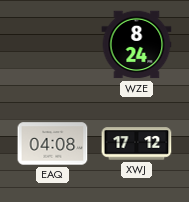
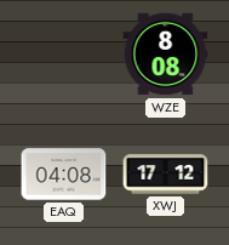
WZE: 8:24 -> 8:08 (166, 55)
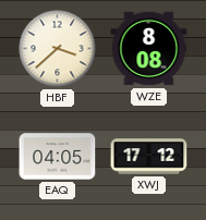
HBF: none -> 3:38 (58, 49)
EAQ: 04:08 -> 04:05 (58, 157)
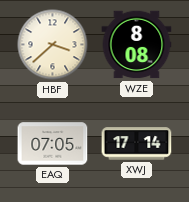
EAQ: 04:05 -> 07:05 (53, 144)
XWJ: 17:12 -> 17:14 (137, 144)
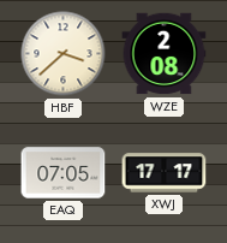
WZE: 8:08 -> 2:08 (165, 54)
XWJ: 17:14 -> 17:17 (165, 173)
